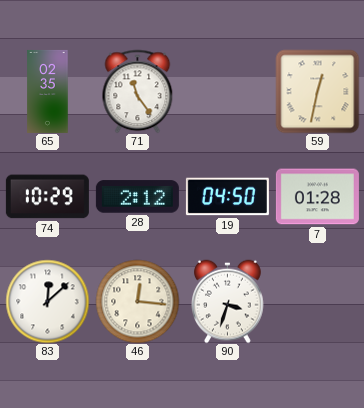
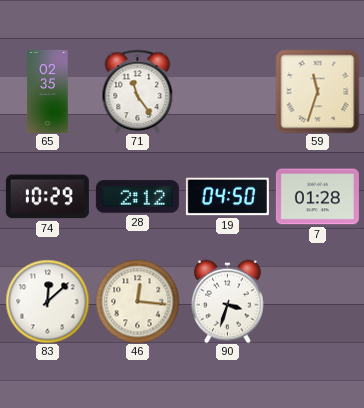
59: 12:32 -> 11:33 (317, 91)
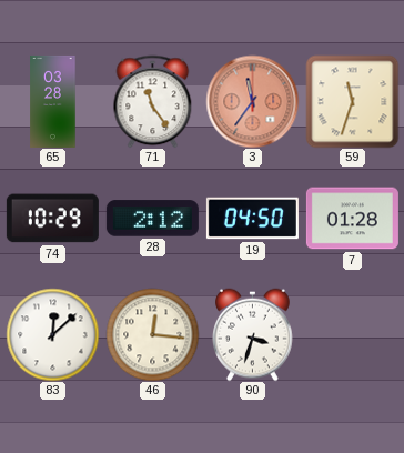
65: 02:35 -> 03:28 (53, 101)
3: none -> 11:36 (252, 101)
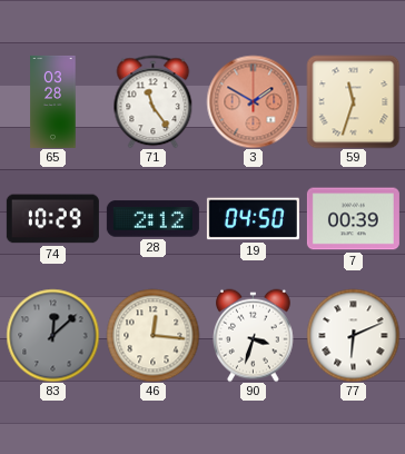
3: 11:36 -> 1:50 (253, 101)
7: 01:28 -> 00:39 (353, 219)
83 dial: white -> grey (52, 335)
77: none -> 6:11 (353, 335)
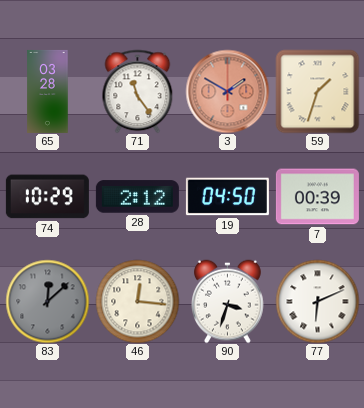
59: 11:33 -> 1:33 (317, 91)
